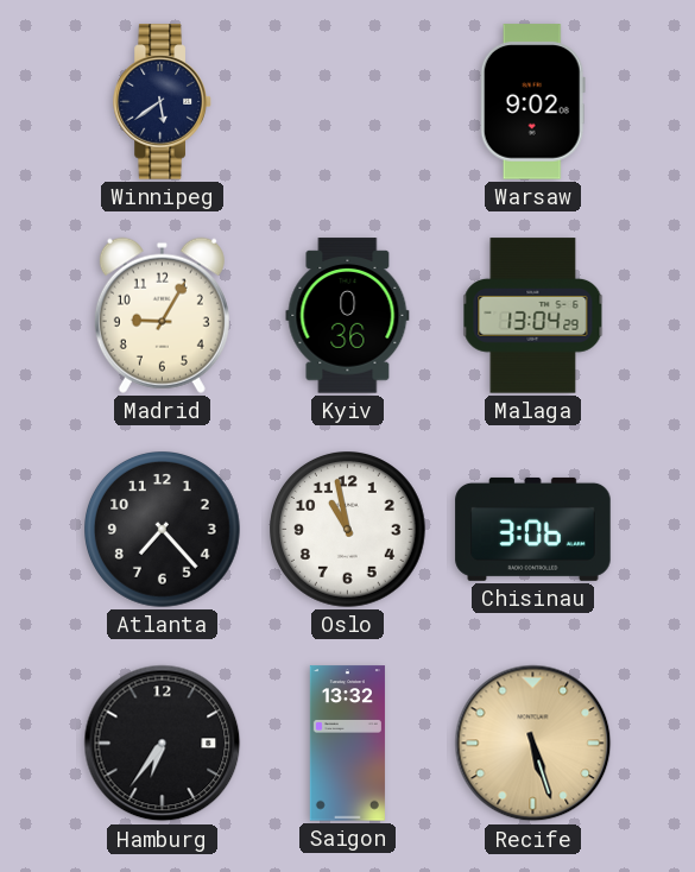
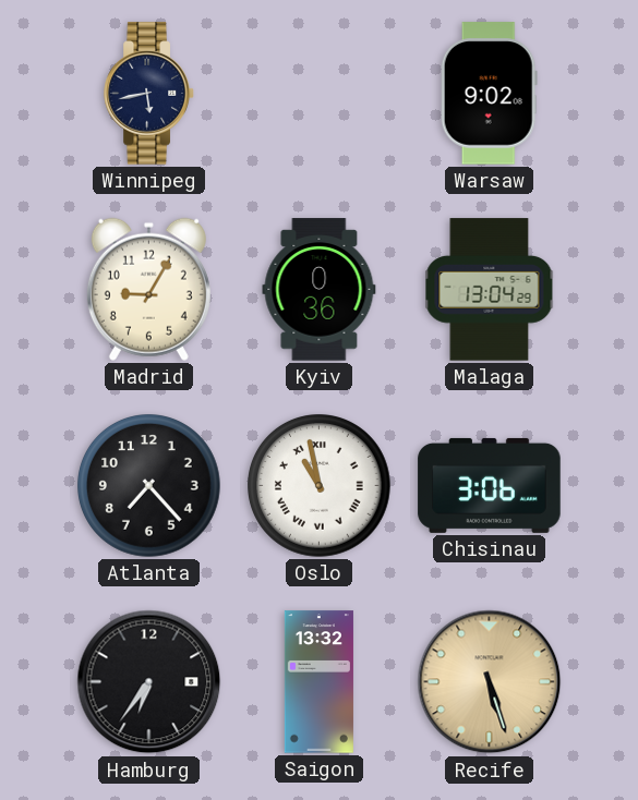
Winnipeg: 5:39 -> 5:43 (149, 94)
Oslo numerals: Arabic -> Roman (320, 486)
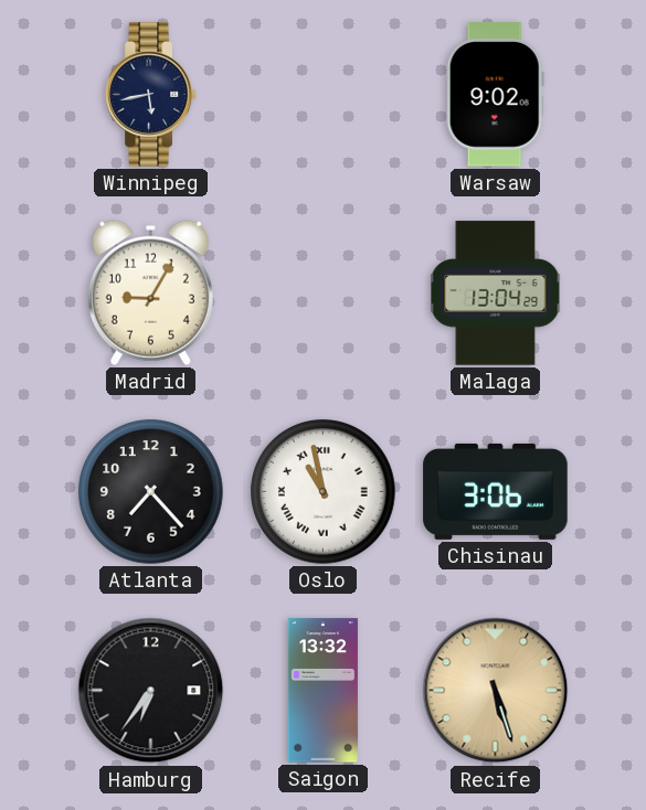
Kyiv: 0:36 -> none (320, 290)
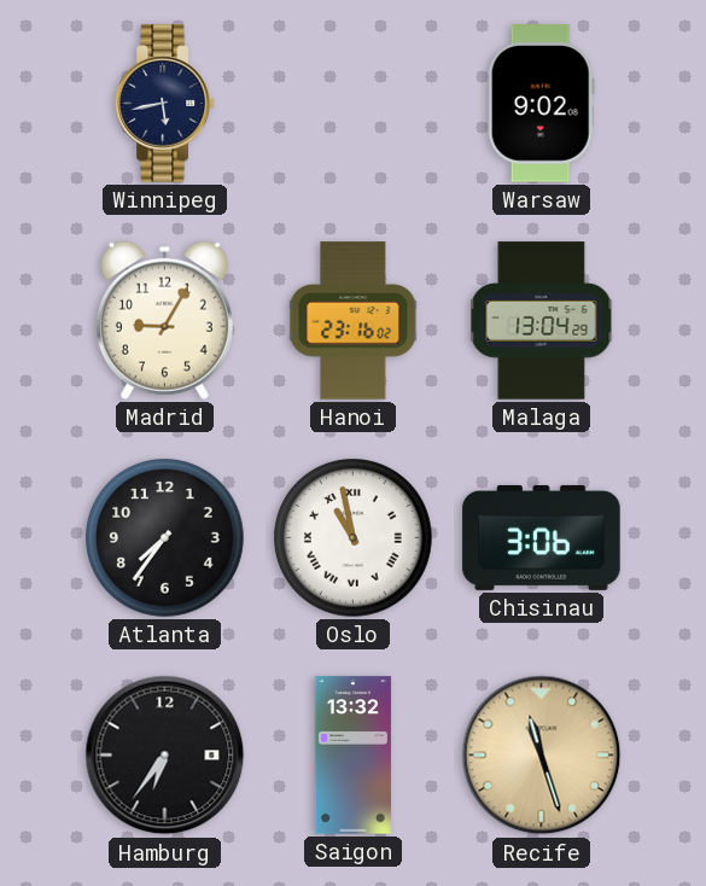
Hanoi: none -> 23:16 (354, 321)
Atlanta: 7:23 -> 7:36 (165, 538)
Recife: 5:27 -> 11:27 (542, 756)
